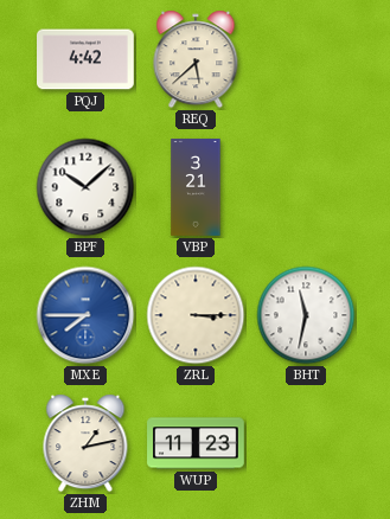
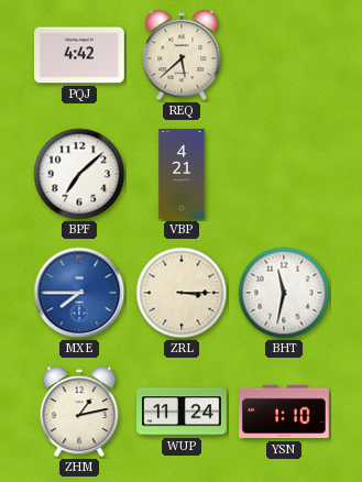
BPF: 10:08 -> 7:08 (79, 174)
VBP: 3:21 -> 4:21 (182, 174)
WUP: 11:23 -> 11:24 (182, 412)
YSN: none -> 1:10 (285, 412)
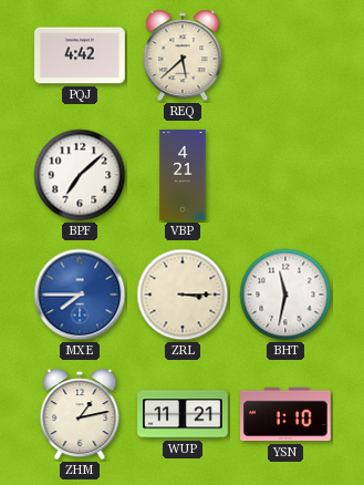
WUP: 11:24 -> 11:21 (183, 414)
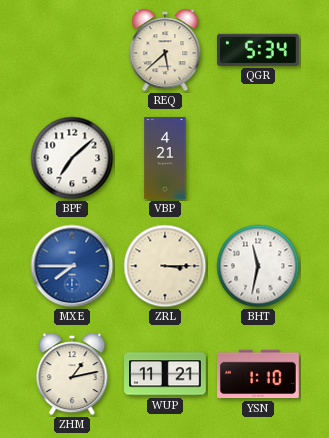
PQJ: 4:42 -> none (80, 55)
QGR: none -> 5:34 (259, 50)
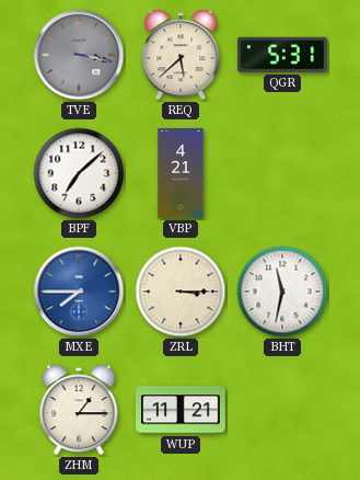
TVE: none -> 3:17 (79, 55)
QGR: 5:34 -> 5:31 (283, 55)
ZHM: 1:13 -> 1:15 (79, 410)
YSN: 1:10 -> none (259, 374)
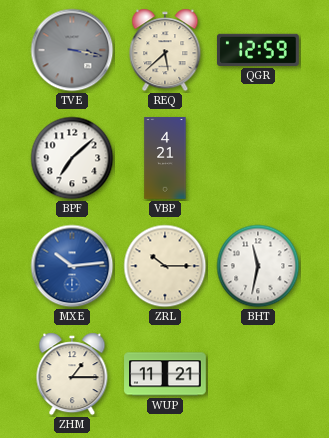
QGR: 5:31 -> 12:59 (259, 50)
MXE: 7:45 -> 10:14 (72, 266)
ZRL: 3:15 -> 10:15 (165, 266)
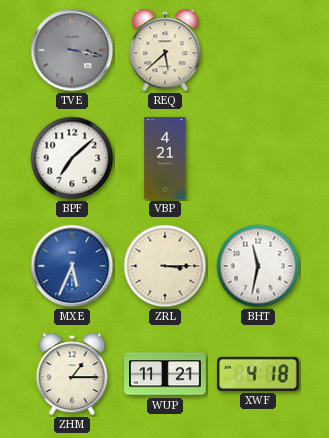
QGR: 12:59 -> none (259, 50)
MXE: 10:14 -> 5:34 (72, 266)
ZRL: 10:15 -> 3:15 (165, 266)
XWF: none -> 4:18 (259, 374)
